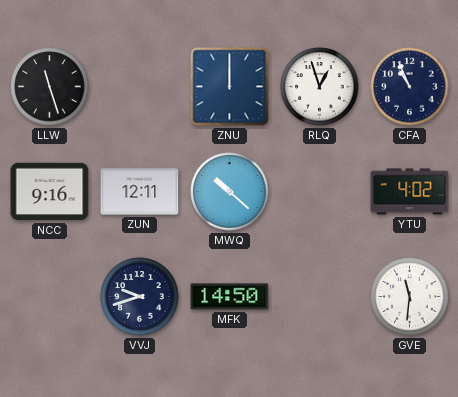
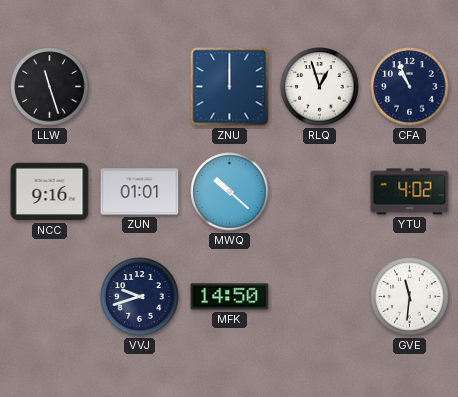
ZUN: 12:11 -> 01:01 (140, 192)
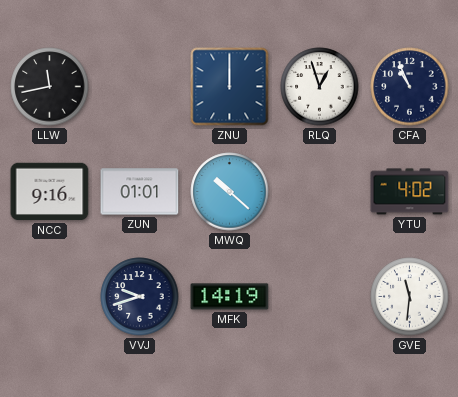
LLW: 11:27 -> 11:43 (50, 87)
MFK: 14:50 -> 14:19 (230, 297)
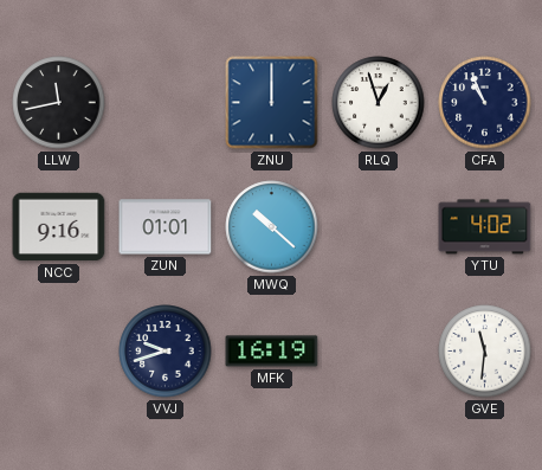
MFK: 14:19 -> 16:19 (272, 352)
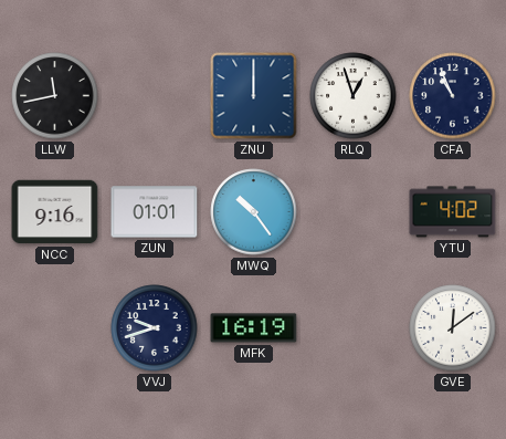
MWQ: 10:22 -> 10:24 (254, 212)
GVE: 11:31 -> 12:09 (453, 328)
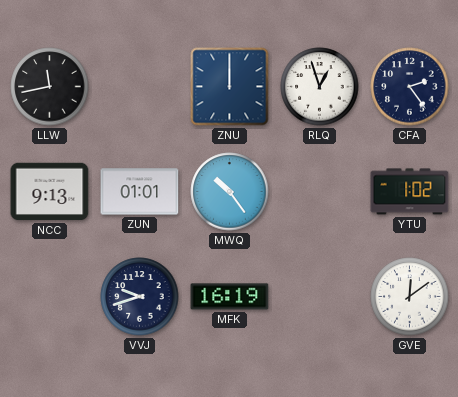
CFA: 10:56 -> 2:24 (410, 87)
NCC: 9:16 -> 9:13 (50, 192)
YTU: 4:02 -> 1:02 (410, 192)
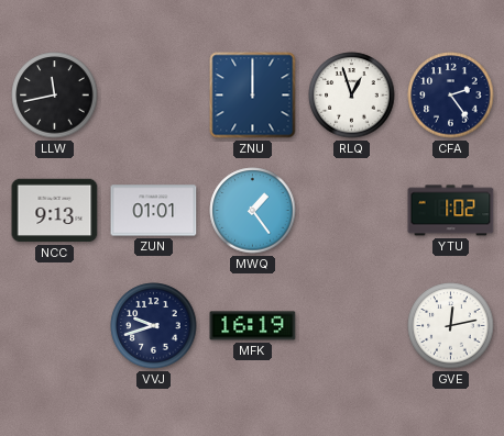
MWQ: 10:24 -> 1:24 (253, 211)
GVE: 12:09 -> 12:13 (451, 326)
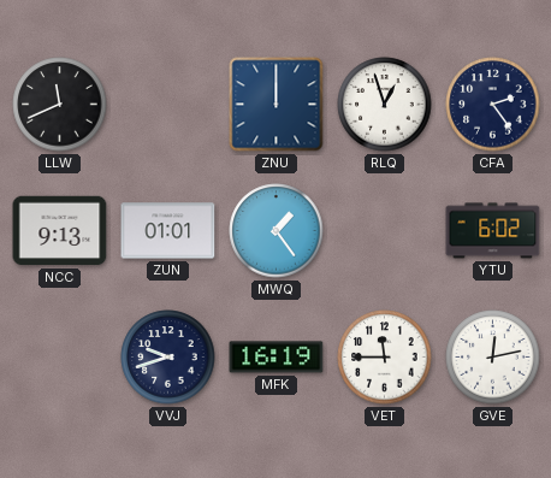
LLW: 11:43 -> 11:41 (60, 105)
YTU: 1:02 -> 6:02 (493, 231)
VET: none -> 11:45 (385, 358)
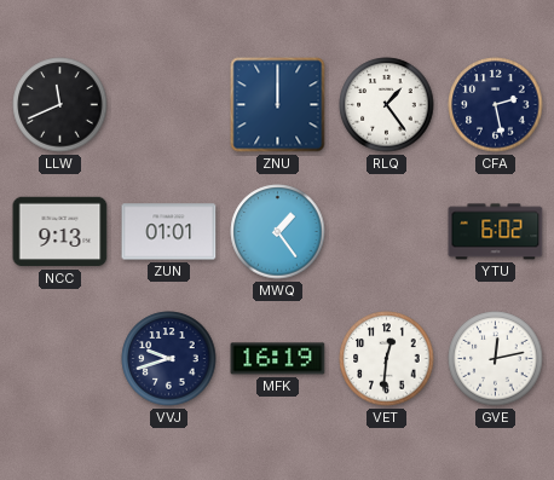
RLQ: 12:57 -> 1:24 (387, 105)
CFA: 2:24 -> 2:28 (496, 105)
VET: 11:45 -> 12:31 (387, 359)
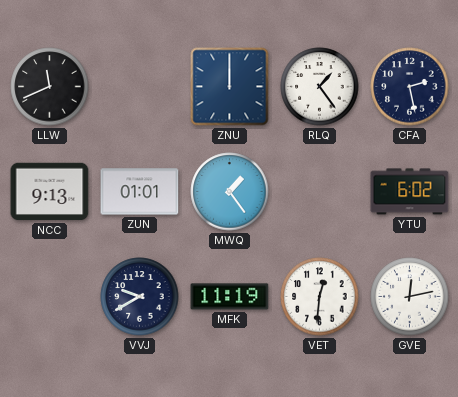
VVJ: 9:42 -> 9:40 (140, 297)
MFK: 16:19 -> 11:19 (230, 297)
